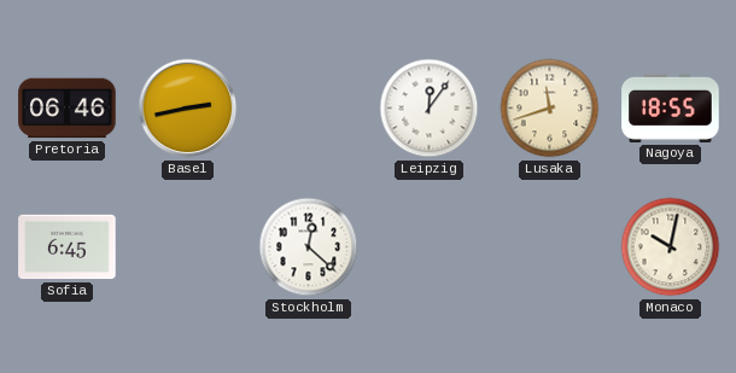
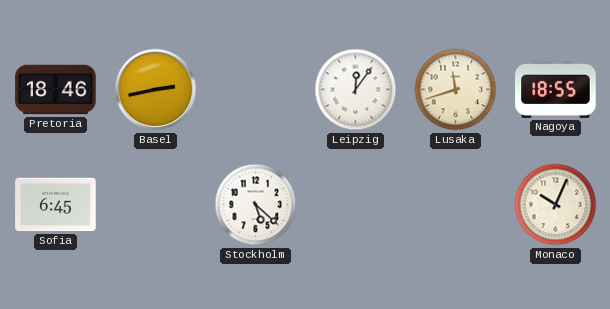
Pretoria: 06:46 -> 18:46 (56, 90)
Stockholm: 12:22 -> 5:22 (256, 205)
Monaco: 10:02 -> 10:04 (556, 205)
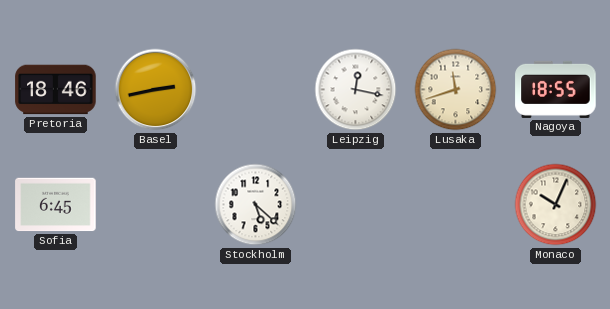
Leipzig: 12:06 -> 12:17 (356, 90)
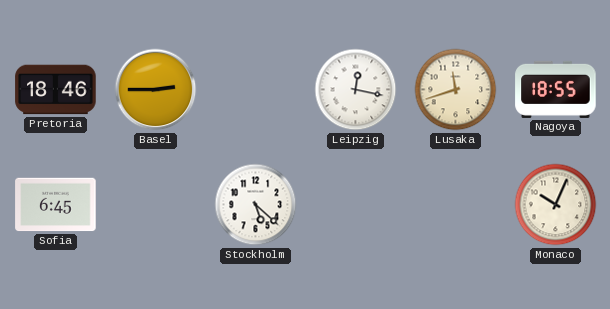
Basel: 2:43 -> 2:45 (156, 90)
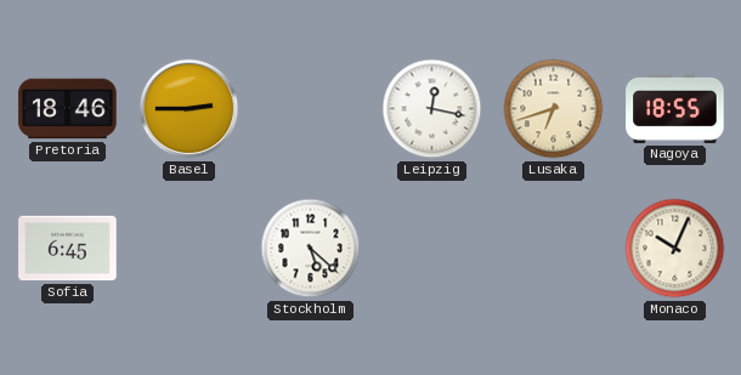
Lusaka: 11:42 -> 6:42 (554, 109)
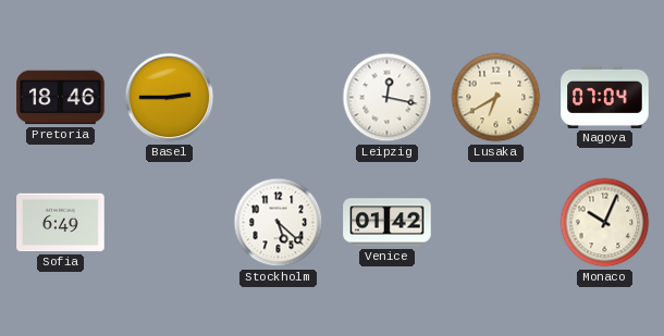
Lusaka: 6:42 -> 6:40 (496, 98)
Nagoya: 18:55 -> 07:04 (605, 97)
Sofia: 6:45 -> 6:49 (61, 223)
Venice: none -> 01:42 (388, 223)
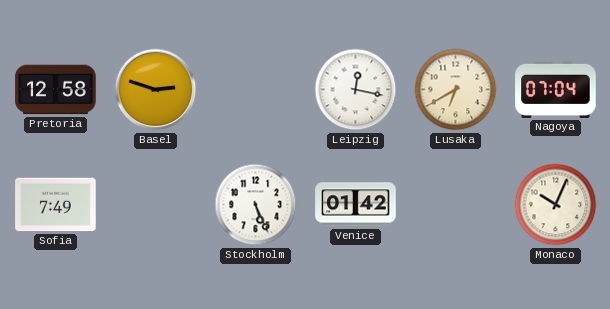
Pretoria: 18:46 -> 12:58 (56, 90)
Basel: 2:45 -> 2:48 (156, 90)
Sofia: 6:49 -> 7:49 (56, 205)
Stockholm: 5:22 -> 5:26 (256, 205)
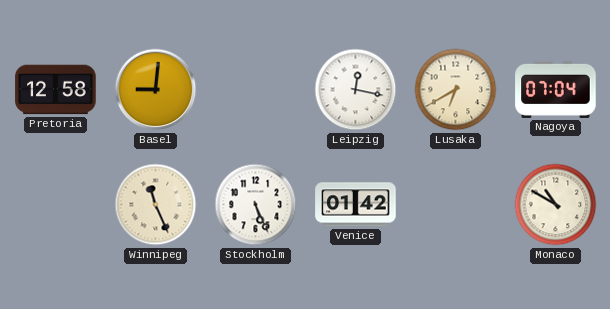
Basel: 2:48 -> 9:01 (156, 90)
Sofia: 7:49 -> none (56, 205)
Winnipeg: none -> 11:26 (156, 205)
Monaco: 10:04 -> 10:50 (556, 205)
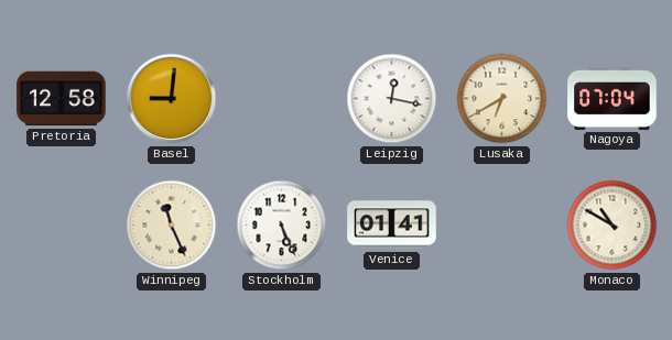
Venice: 01:42 -> 01:41 (392, 226)
